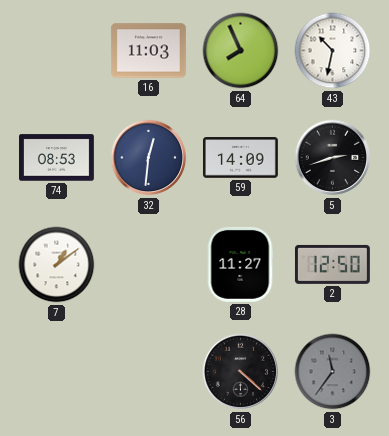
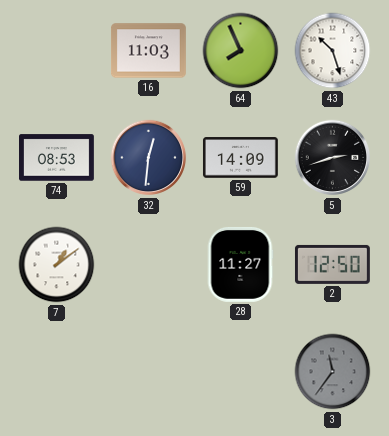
43: 10:32 -> 10:27 (333, 51)
56: 4:22 -> none (241, 372)
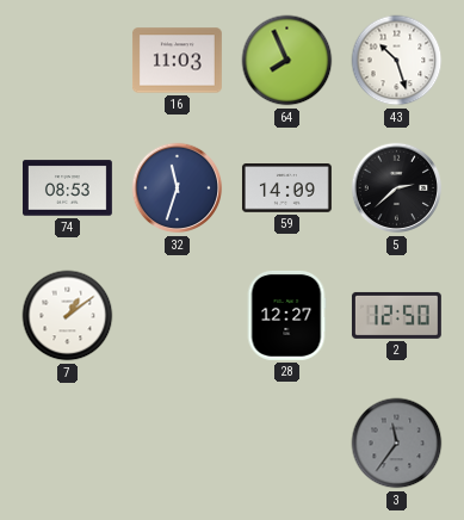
32: 12:31 -> 11:33 (178, 188)
5: 2:42 -> 2:38 (397, 188)
28: 11:27 -> 12:27 (286, 315)
